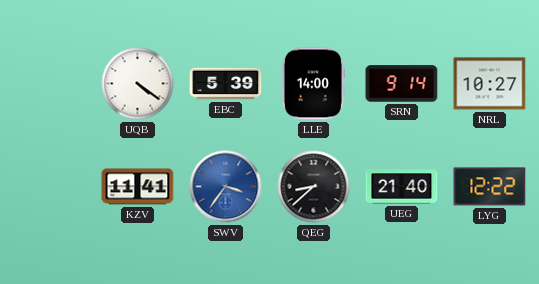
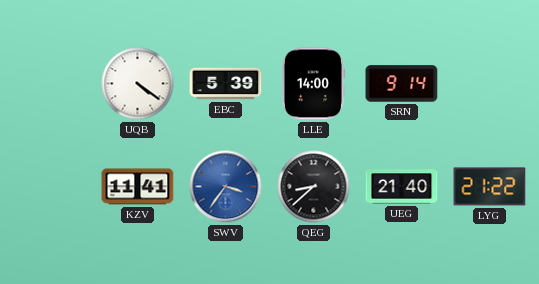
NRL: 10:27 -> none (490, 84)
LYG: 12:22 -> 21:22 (490, 187)
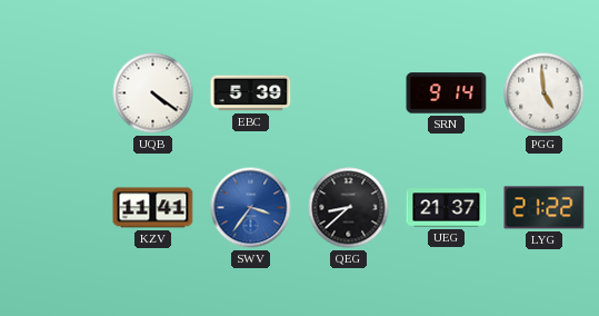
LLE: 14:00 -> none (312, 84)
PGG: none -> 4:59 (545, 93)
UEG: 21:40 -> 21:37 (447, 208)
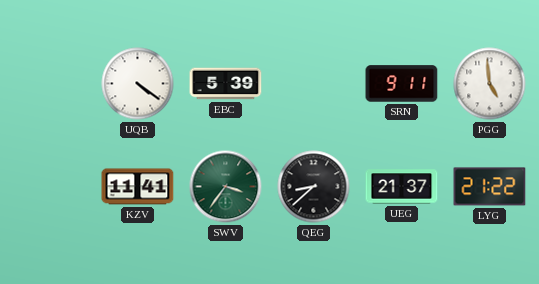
SRN: 9:14 -> 9:11 (402, 84)
SWV dial: blue -> green (226, 187)
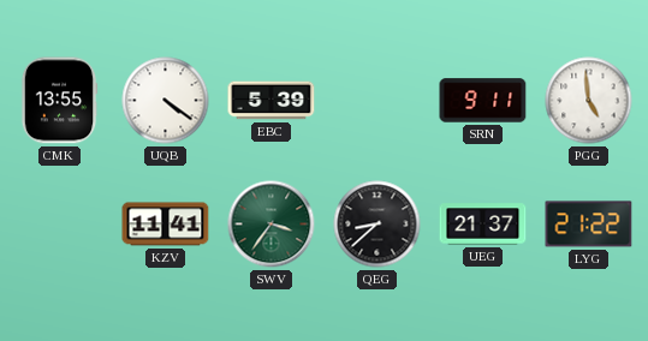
CMK: none -> 13:55 (59, 101)
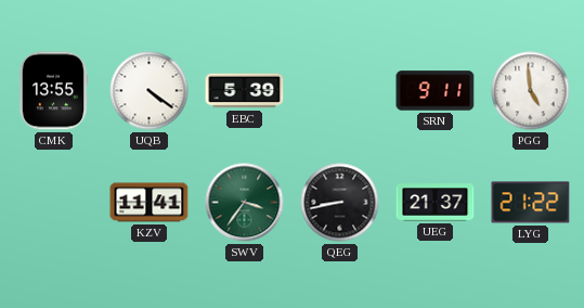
QEG: 8:38 -> 8:43 (340, 203)
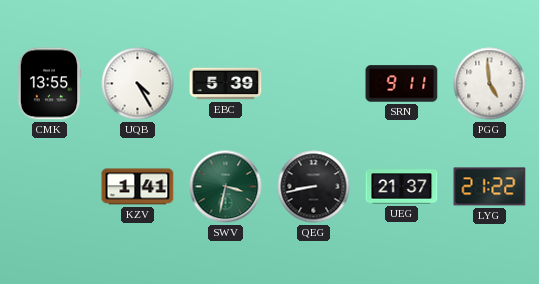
UQB: 4:21 -> 4:25 (138, 84)
KZV: 11:41 -> 1:41 (138, 187)
SWV: 3:36 -> 3:32 (226, 187)
